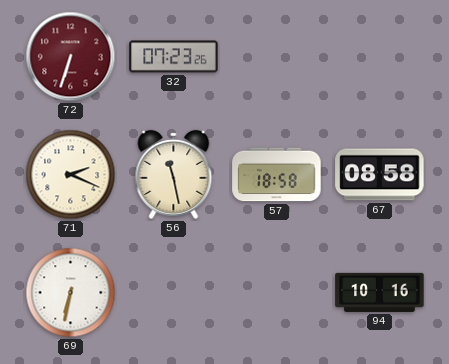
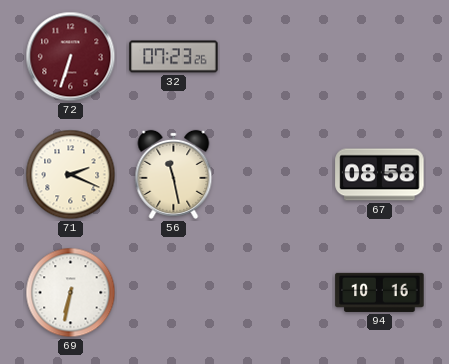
57: 18:58 -> none (277, 175)
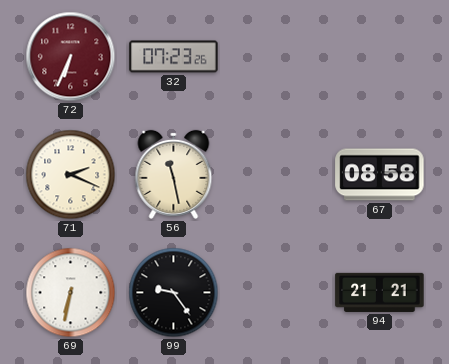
72: 6:33 -> 6:34 (71, 57)
99: none -> 9:24 (174, 293)
94: 10:16 -> 21:21 (380, 292)
